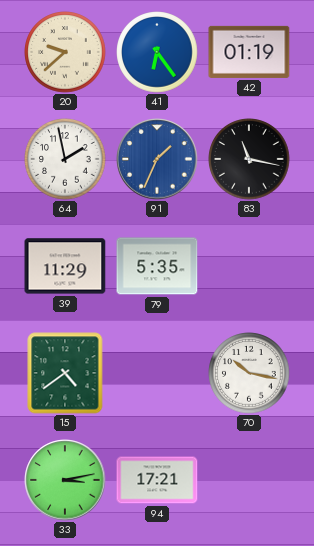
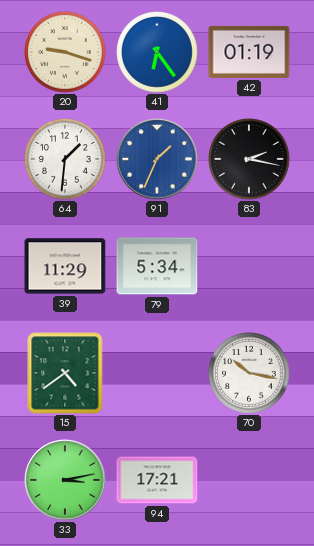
20: 9:38 -> 9:18 (65, 52)
64: 1:58 -> 1:31 (65, 159)
83: 11:17 -> 2:17 (249, 159)
79: 5:35 -> 5:34 (157, 266)
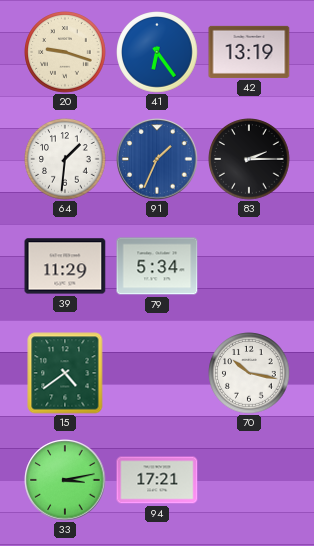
42: 01:19 -> 13:19 (249, 52)
83: 2:17 -> 2:15 (249, 159)
